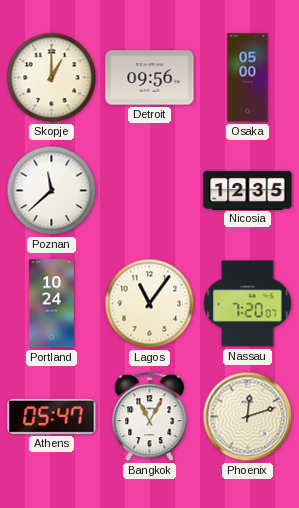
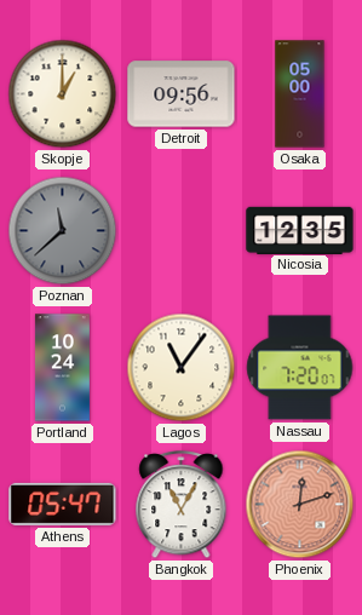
Poznan dial: white -> grey (63, 231)
Phoenix dial: cream -> salmon (300, 505)
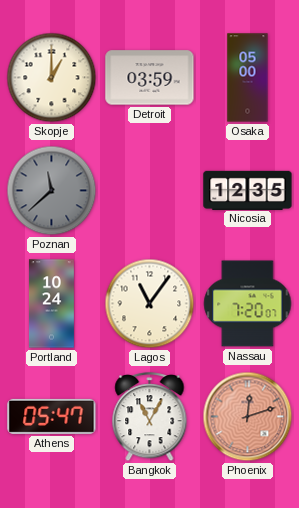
Detroit: 09:56 -> 03:59 (150, 78)
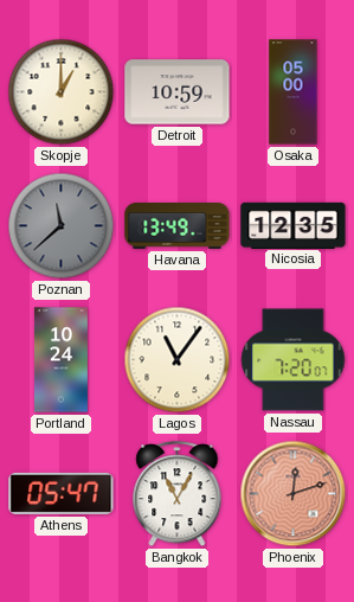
Detroit: 03:59 -> 10:59 (178, 92)
Havana: none -> 13:49 (178, 226)
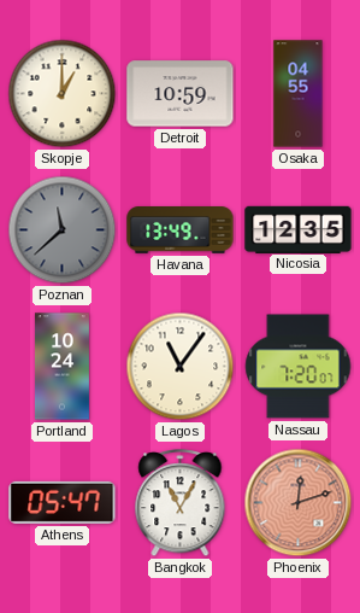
Osaka: 05:00 -> 04:55 (299, 94)
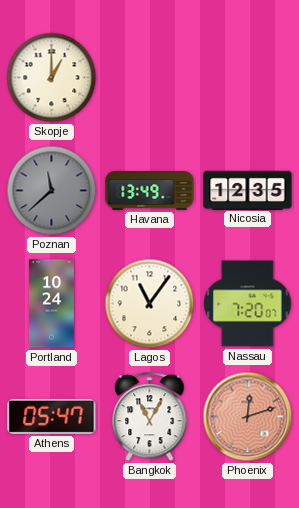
Detroit: 10:59 -> none (181, 94)
Osaka: 04:55 -> none (299, 94)
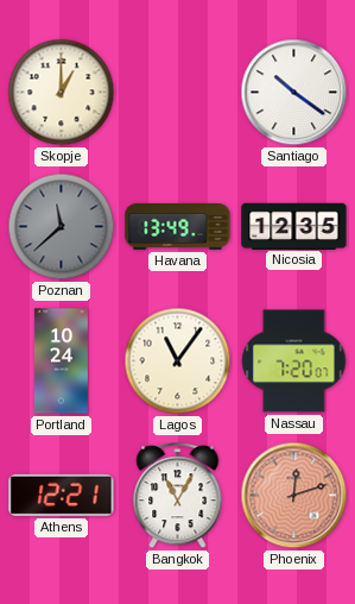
Santiago: none -> 10:21 (294, 93)
Athens: 05:47 -> 12:21 (62, 495)
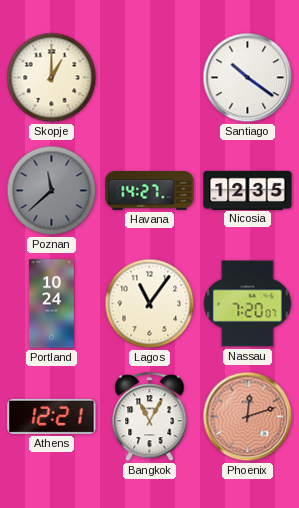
Havana: 13:49 -> 14:27 (150, 191)
